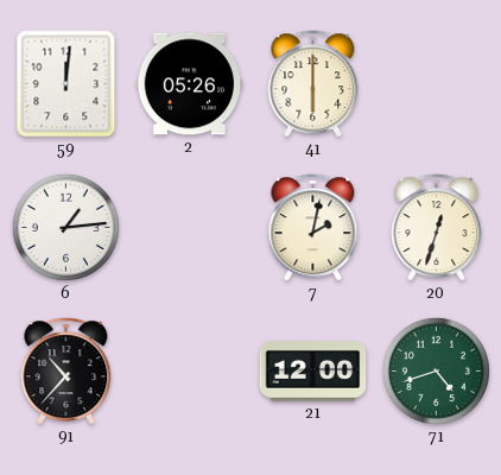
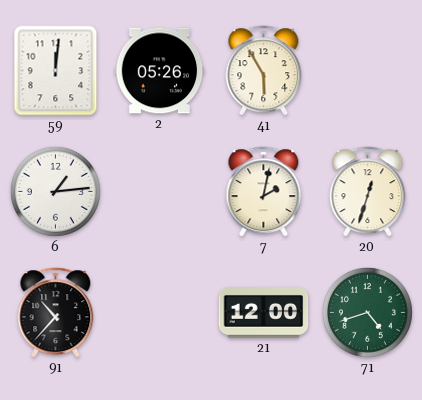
41: 6:00 -> 5:55 (264, 71)
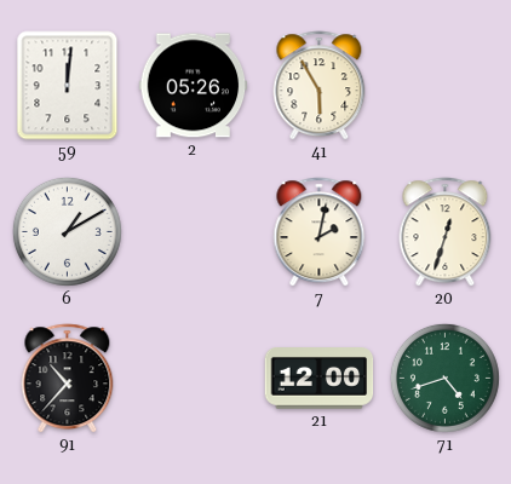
6: 1:14 -> 1:10 (67, 231)
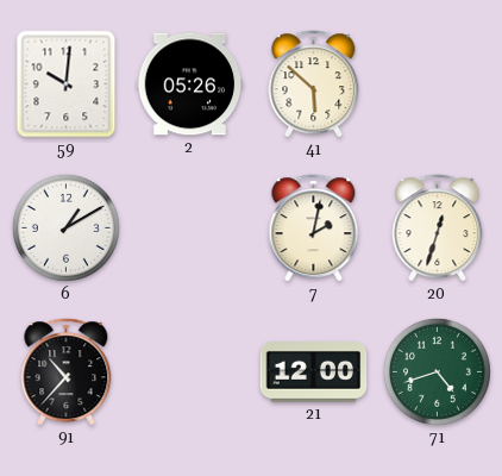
59: 12:01 -> 10:01 (67, 84)
41: 5:55 -> 5:52 (314, 84)
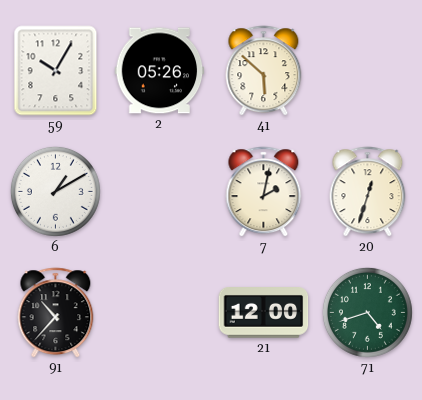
59: 10:01 -> 10:05 (56, 71)
